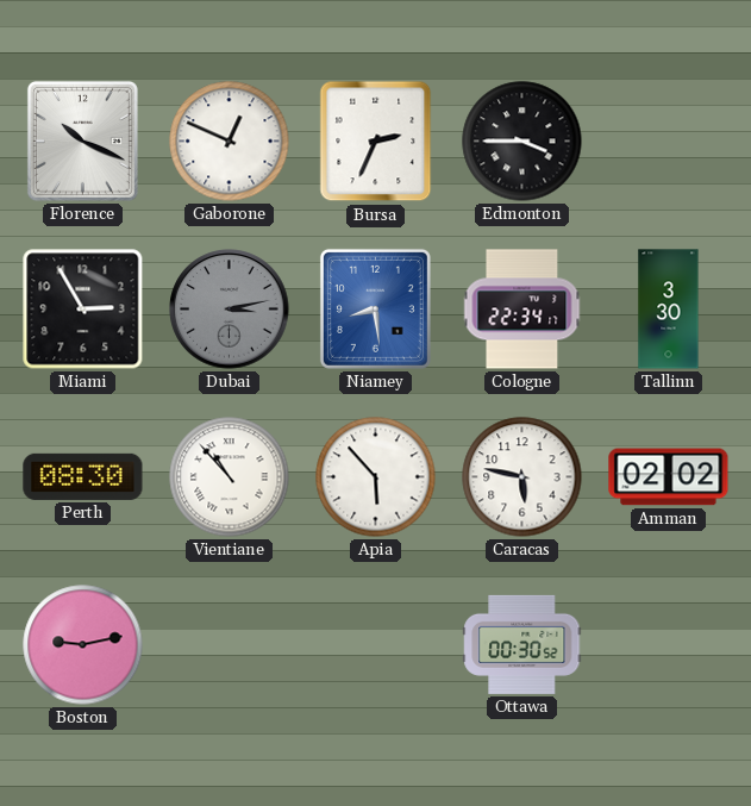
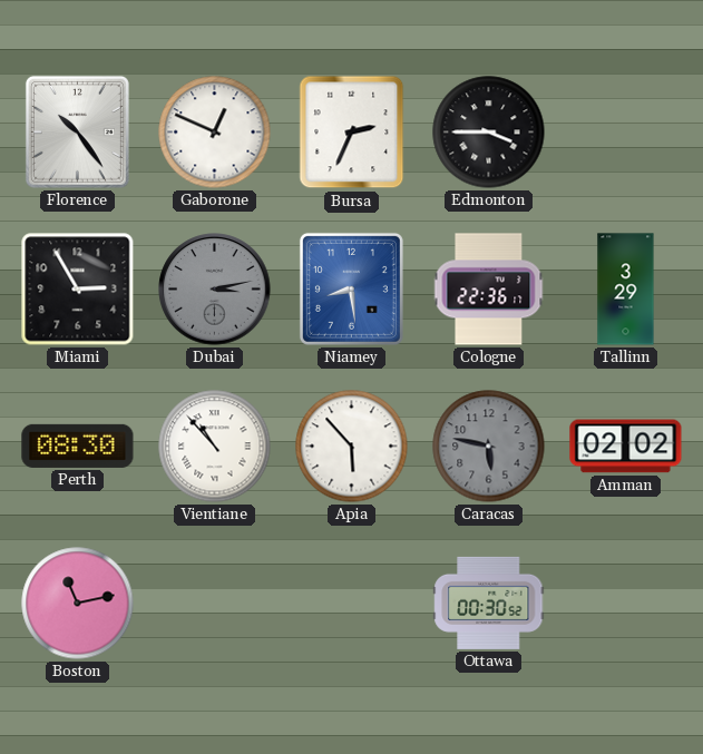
Florence: 10:19 -> 10:24 (77, 131)
Cologne: 22:34 -> 22:36 (489, 290)
Tallinn: 3:30 -> 3:29 (626, 290)
Caracas dial: white -> grey (489, 447)
Boston: 9:13 -> 11:13 (78, 604)
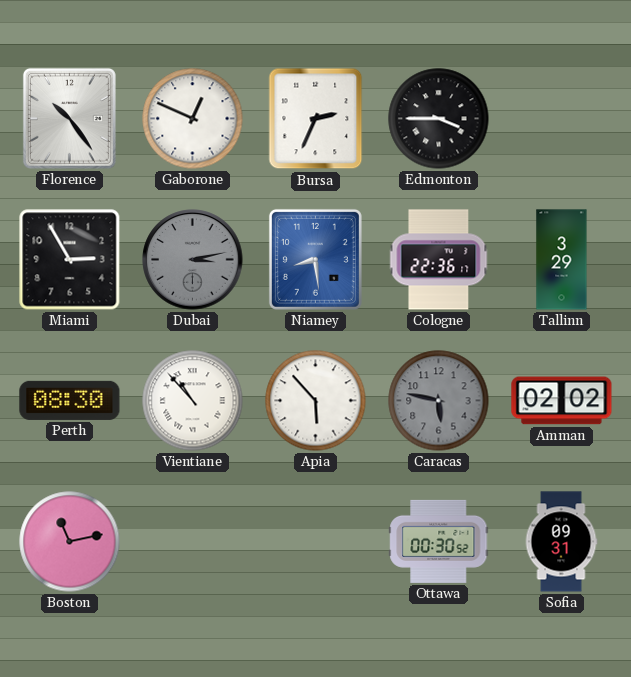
Sofia: none -> 09:31 (561, 542)
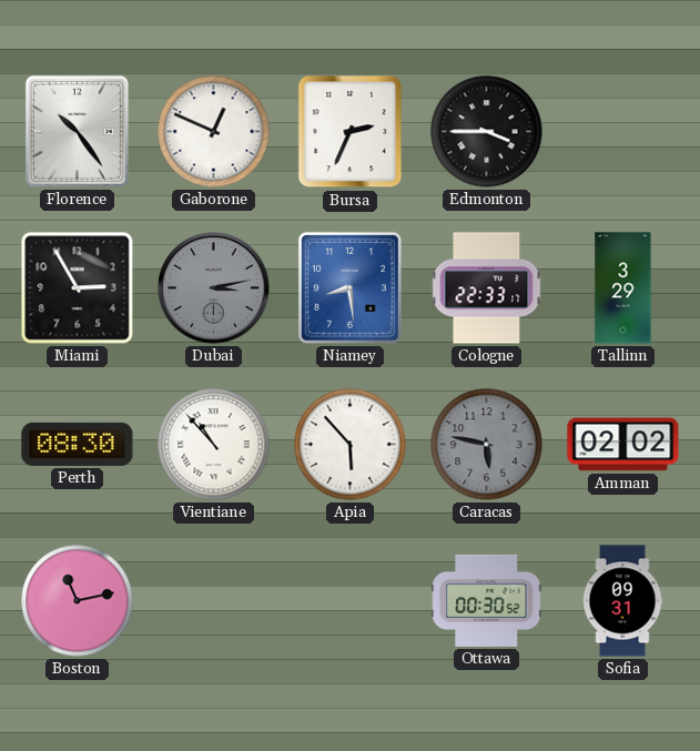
Cologne: 22:36 -> 22:33 (487, 288)
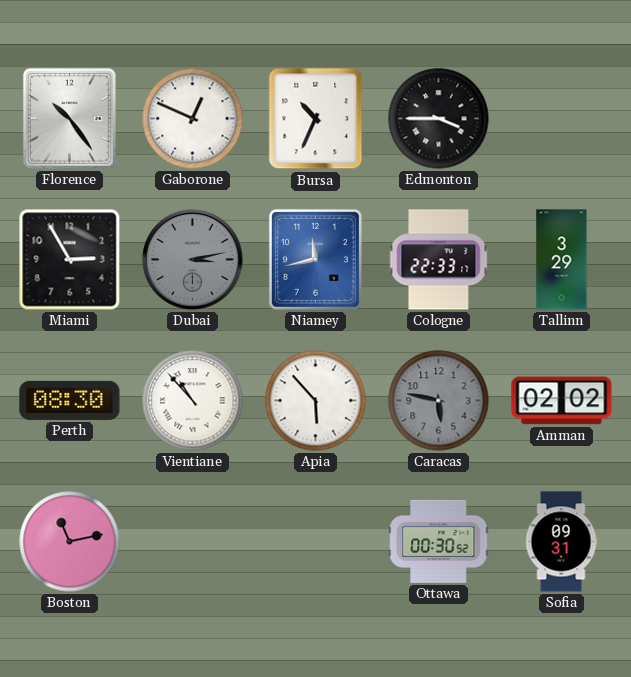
Bursa: 2:34 -> 10:34 (316, 119)
Niamey: 8:29 -> 11:43 (315, 259)
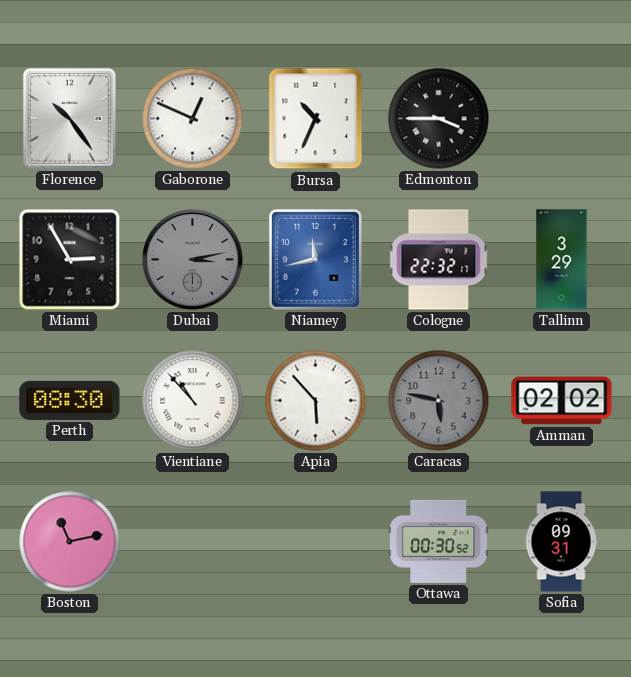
Cologne: 22:33 -> 22:32 (439, 260)
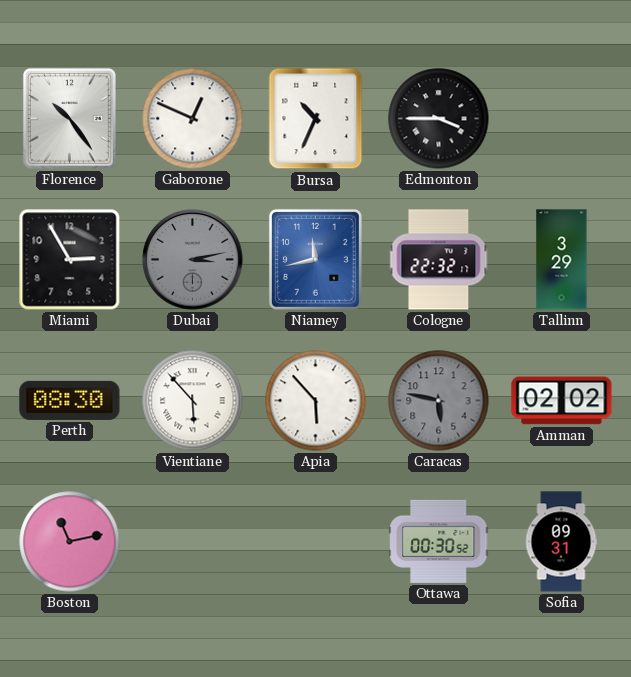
Vientiane: 10:53 -> 5:53 (193, 401)
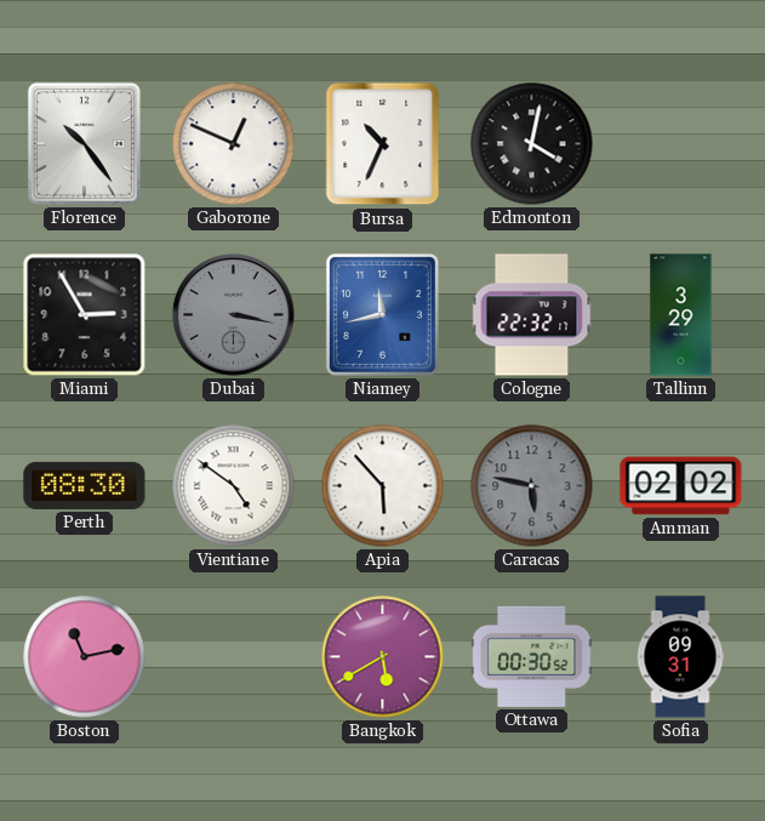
Edmonton: 3:45 -> 4:02 (532, 144)
Dubai: 3:13 -> 3:17 (234, 315)
Vientiane: 5:53 -> 4:51 (234, 486)
Bangkok: none -> 5:40 (383, 657)
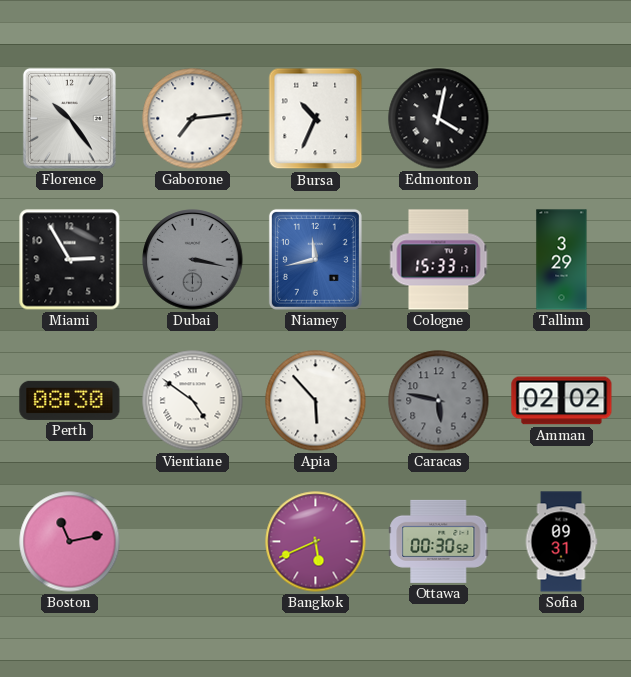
Gaborone: 12:49 -> 7:14 (193, 119)
Cologne: 22:32 -> 15:33 (439, 260)
Bangkok: 5:40 -> 5:41 (316, 542)
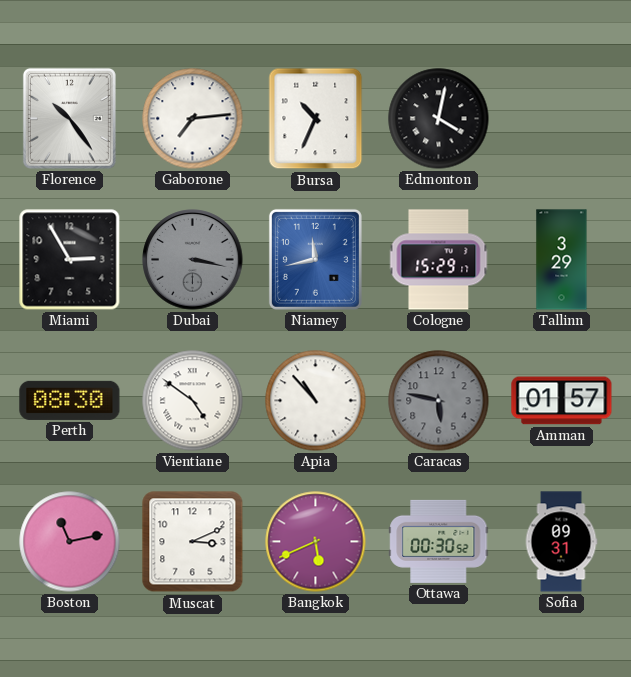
Cologne: 15:33 -> 15:29 (439, 260)
Apia: 5:53 -> 10:53 (316, 401)
Amman: 02:02 -> 01:57 (562, 401)
Muscat: none -> 3:11 (193, 542)
